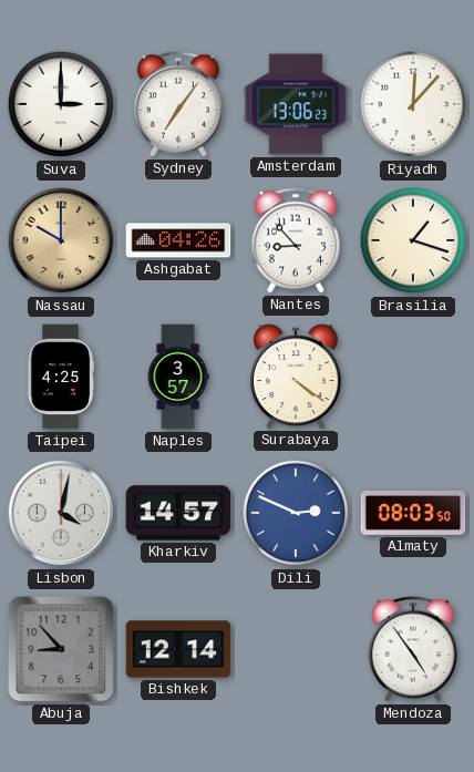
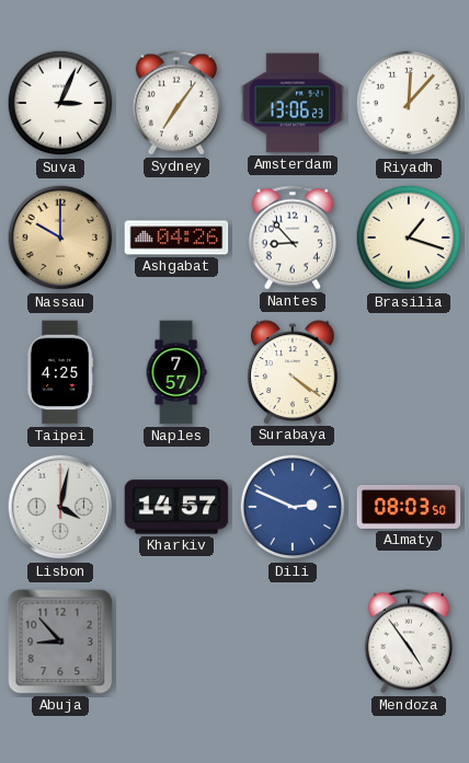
Suva: 3:00 -> 3:04 (60, 103)
Naples: 3:57 -> 7:57 (176, 372)
Bishkek: 12:14 -> none (178, 649)
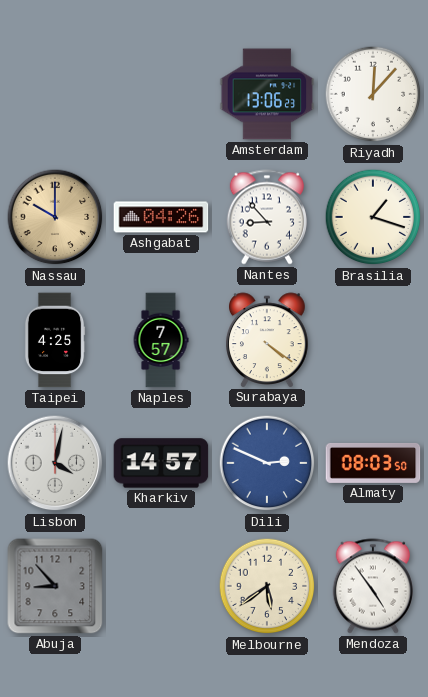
Suva: 3:04 -> none (60, 103)
Sydney: 7:06 -> none (176, 103)
Melbourne: none -> 5:39 (267, 586)
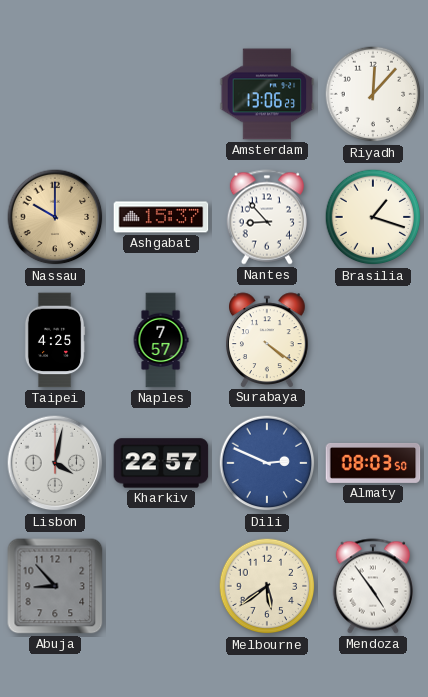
Ashgabat: 04:26 -> 15:37 (161, 217)
Kharkiv: 14:57 -> 22:57 (161, 463)
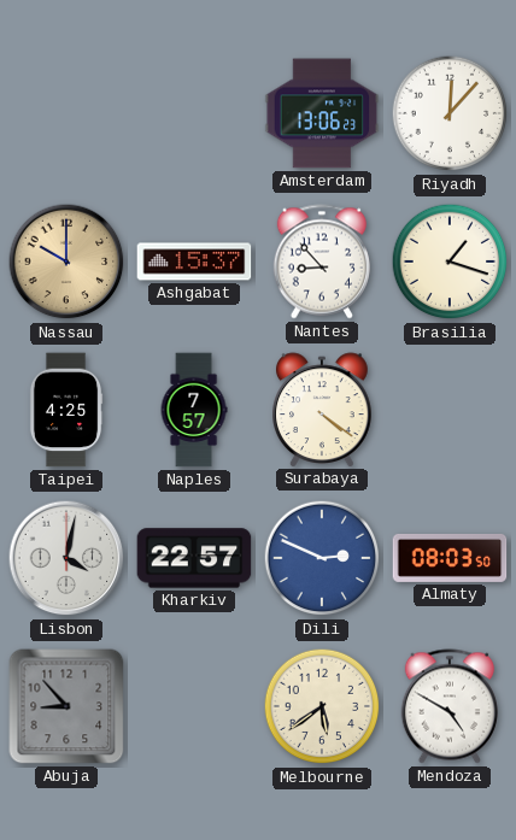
Mendoza: 4:54 -> 4:50 (450, 706)
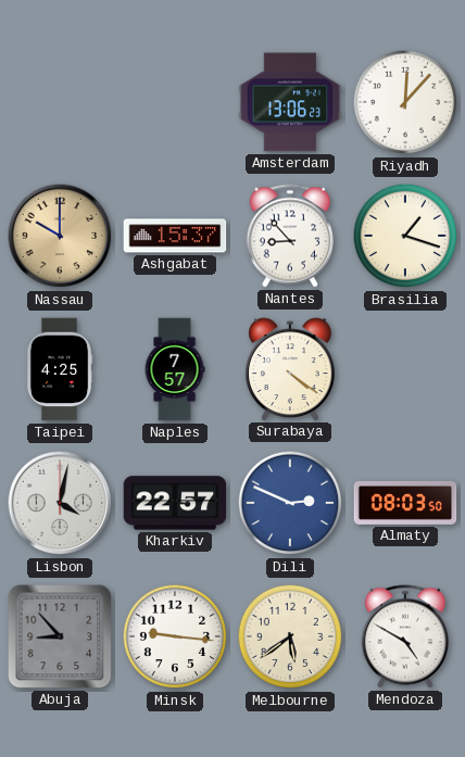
Minsk: none -> 9:16 (175, 636)
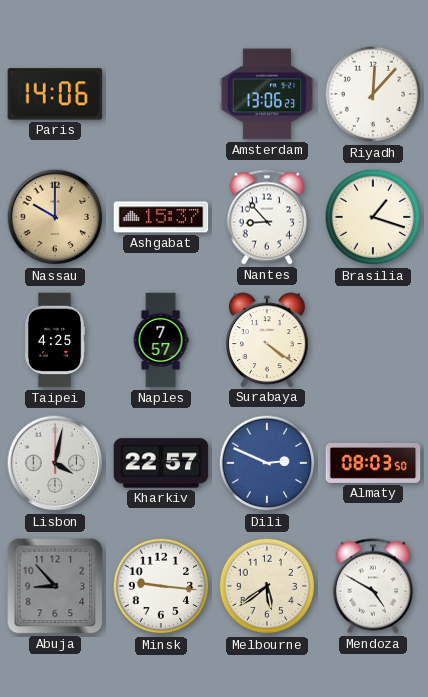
Paris: none -> 14:06 (55, 94)
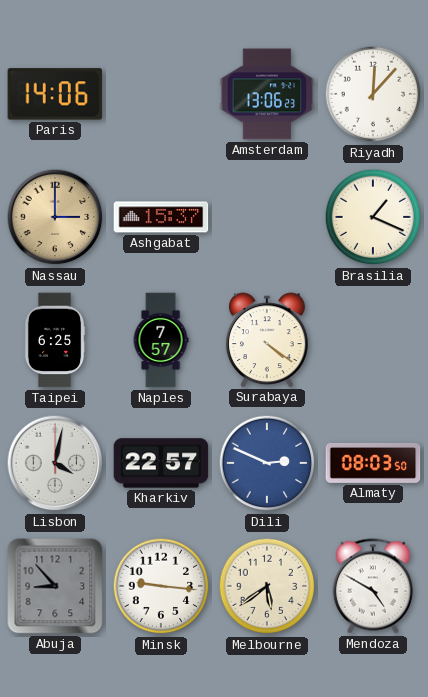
Nassau: 10:00 -> 3:00 (55, 217)
Nantes: 8:53 -> none (267, 217)
Brasilia: 1:18 -> 1:19 (373, 217)
Taipei: 4:25 -> 6:25 (55, 340)
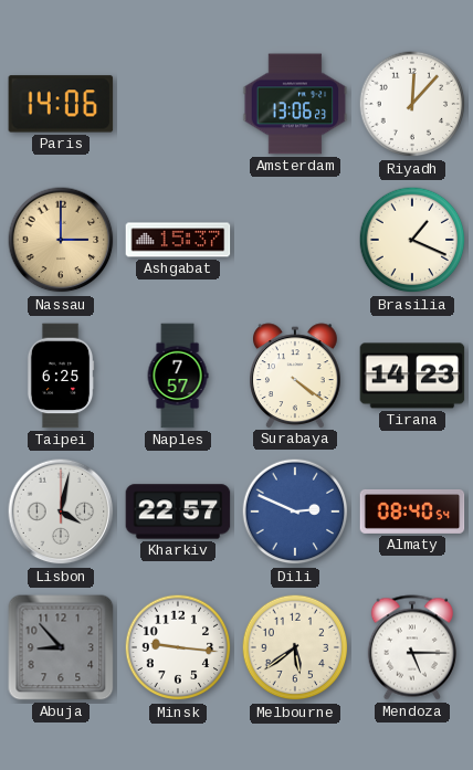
Tirana: none -> 14:23 (412, 376)
Almaty: 08:03 -> 08:40 (412, 511)
Mendoza: 4:50 -> 5:15 (412, 647)
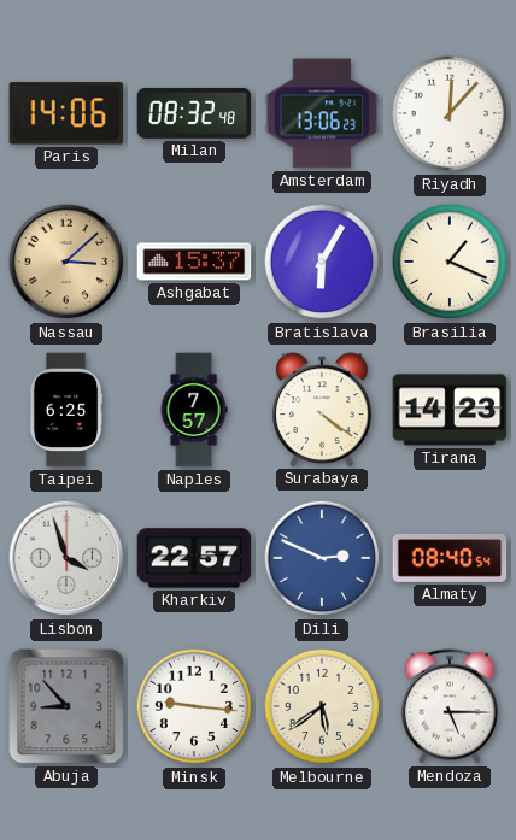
Milan: none -> 08:32 (194, 113)
Nassau: 3:00 -> 3:08 (66, 262)
Bratislava: none -> 6:05 (322, 262)
Lisbon: 4:02 -> 3:57 (66, 558)
